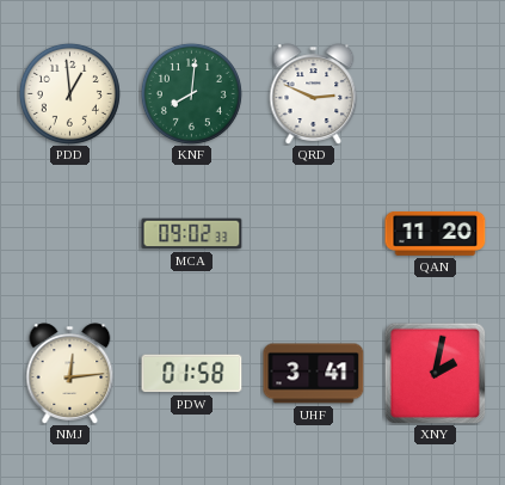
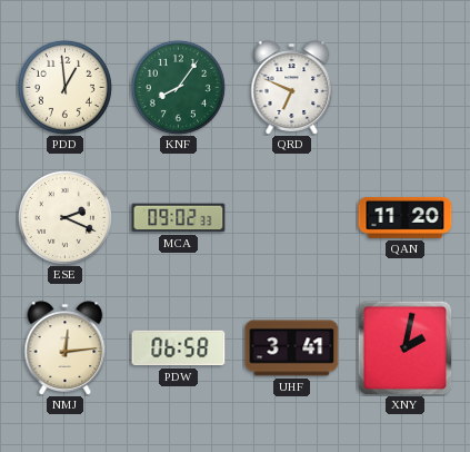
KNF: 8:01 -> 8:06 (178, 87)
QRD: 2:49 -> 6:49 (292, 88)
ESE: none -> 2:19 (64, 217)
PDW: 01:58 -> 06:58 (179, 348)
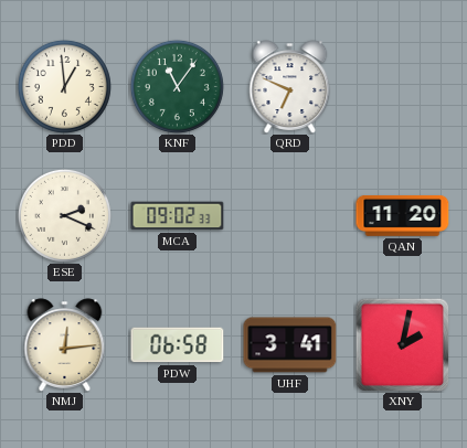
KNF: 8:06 -> 11:06 (177, 86)
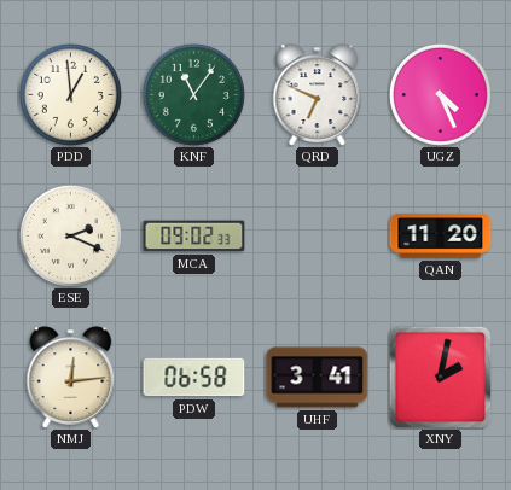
UGZ: none -> 4:26 (440, 94)
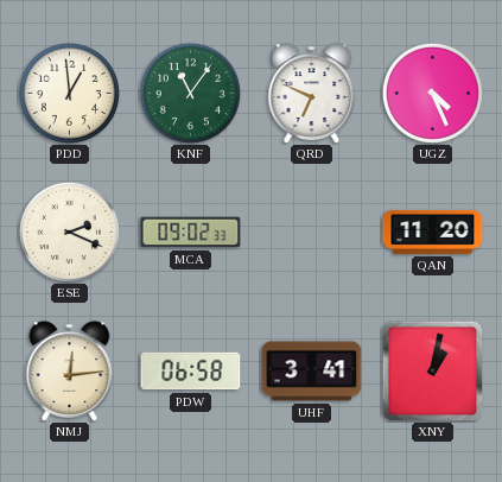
XNY: 2:02 -> 1:02 (432, 370)
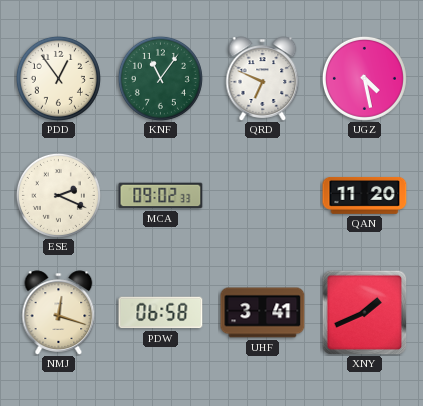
PDD: 12:59 -> 12:54 (58, 78)
UGZ: 4:26 -> 4:28 (364, 78)
NMJ: 12:14 -> 12:18 (59, 313)
XNY: 1:02 -> 1:41 (364, 312)
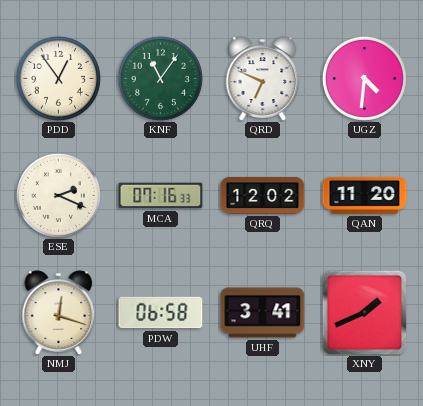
UGZ: 4:28 -> 4:31 (364, 78)
MCA: 09:02 -> 07:16 (161, 196)
QRQ: none -> 12:02 (263, 195)
